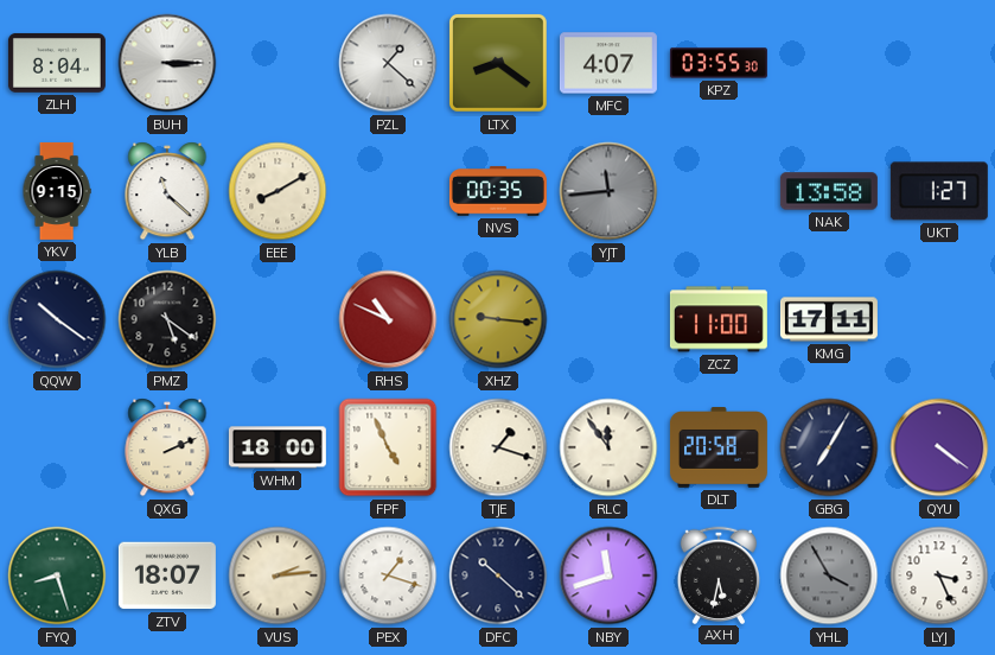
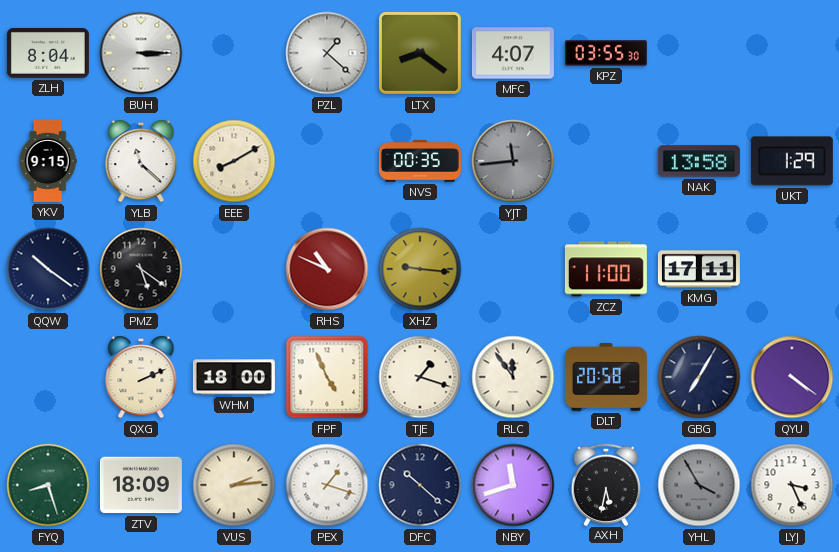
UKT: 1:27 -> 1:29 (792, 161)
ZTV: 18:07 -> 18:09 (141, 485)
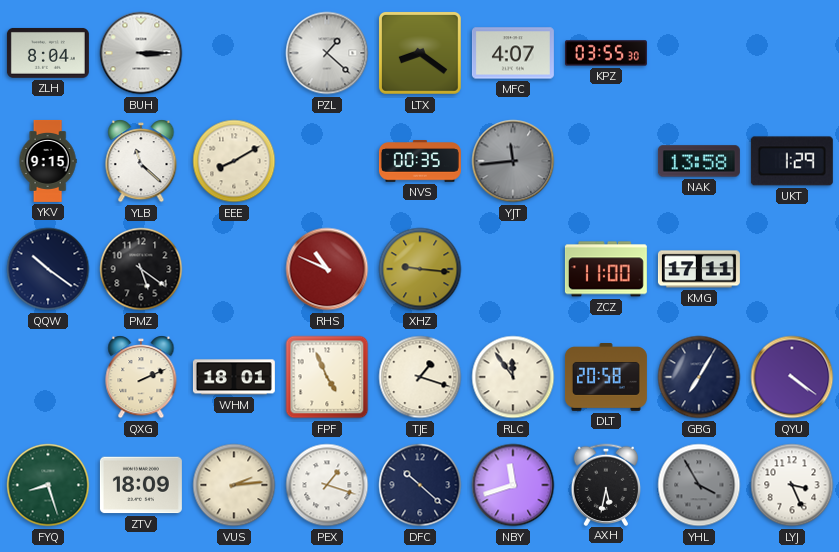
WHM: 18:00 -> 18:01 (234, 377)
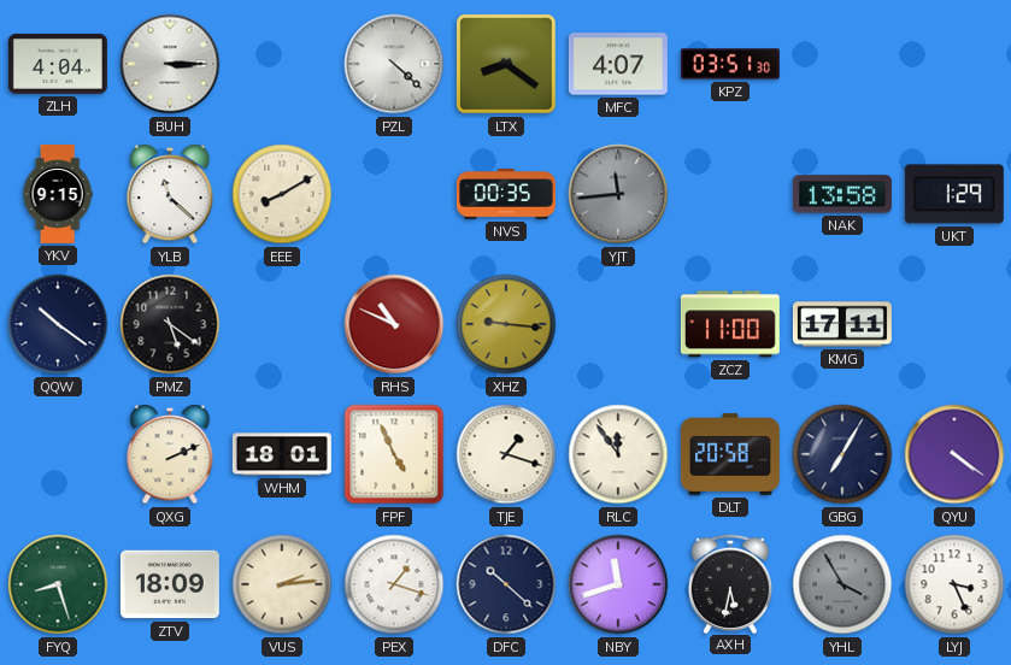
ZLH: 8:04 -> 4:04 (58, 64)
PZL: 1:22 -> 4:22 (394, 64)
KPZ: 03:55 -> 03:51 (730, 64)
